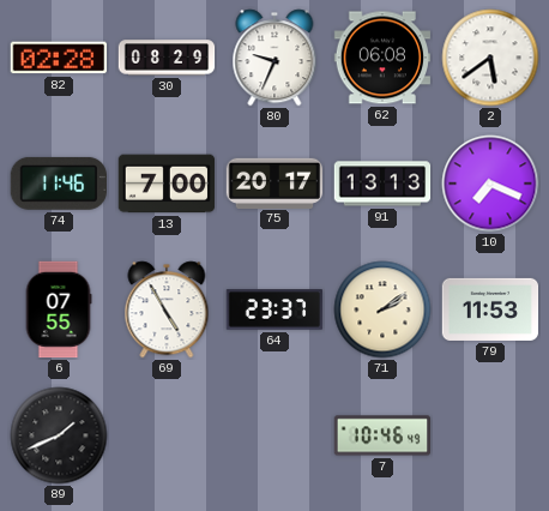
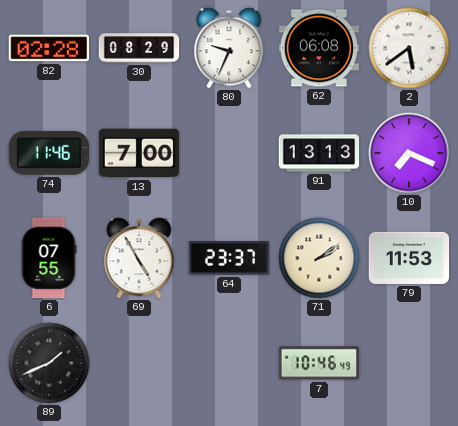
75: 20:17 -> none (274, 182)
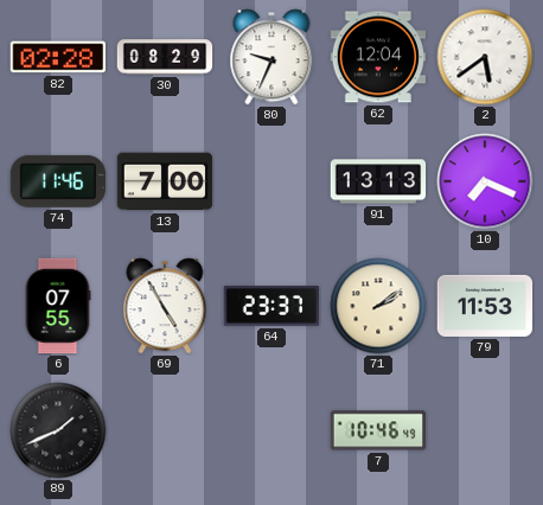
62: 06:08 -> 12:04 (378, 57)
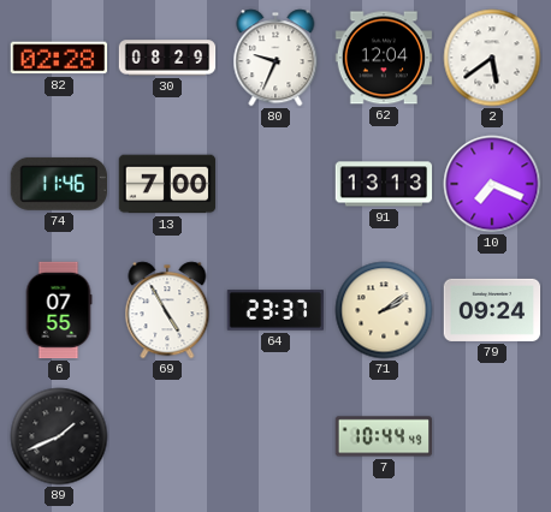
79: 11:53 -> 09:24 (492, 310)
7: 10:46 -> 10:44 (384, 436)
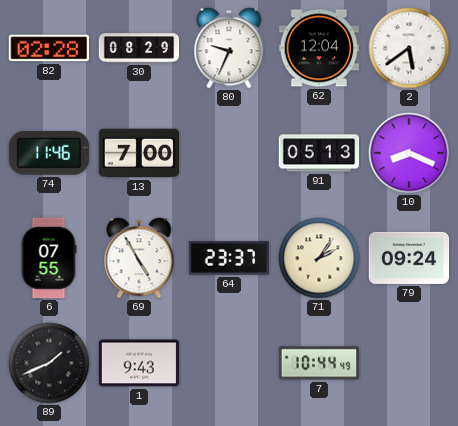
91: 13:13 -> 05:13 (319, 153)
10: 7:19 -> 8:19 (409, 153)
71: 2:09 -> 2:06 (319, 258)
1: none -> 9:43 (139, 363)
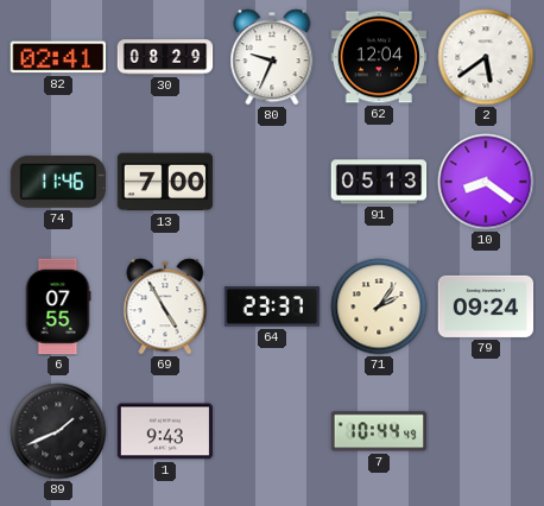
82: 02:28 -> 02:41 (57, 57)
10: 8:19 -> 8:21 (486, 182)
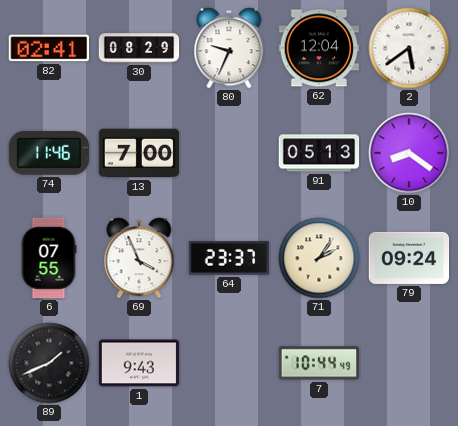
69: 4:55 -> 3:56 (139, 258)
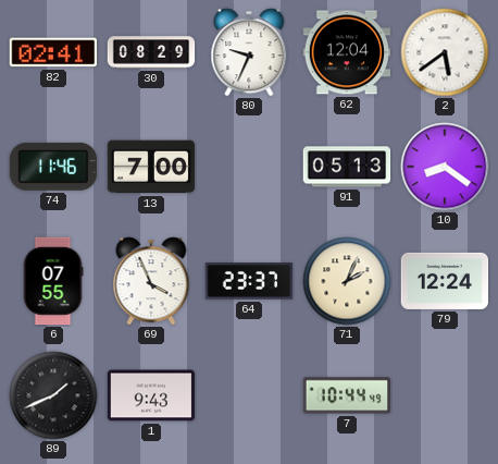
71: 2:06 -> 2:04 (347, 281)
79: 09:24 -> 12:24 (445, 281)
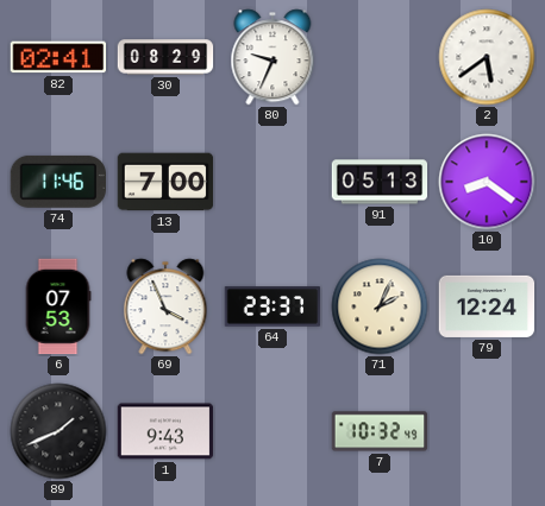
62: 12:04 -> none (347, 52)
6: 07:55 -> 07:53 (58, 306)
7: 10:44 -> 10:32 (380, 431)
